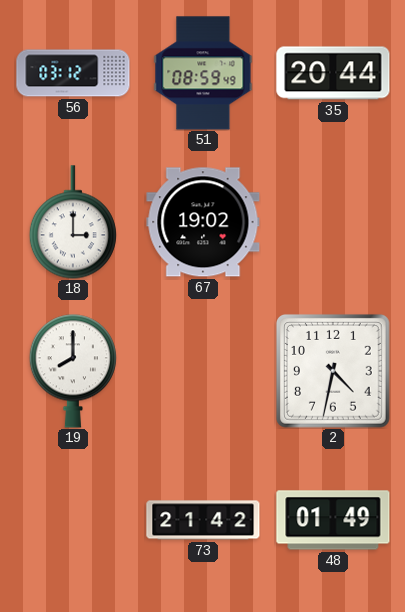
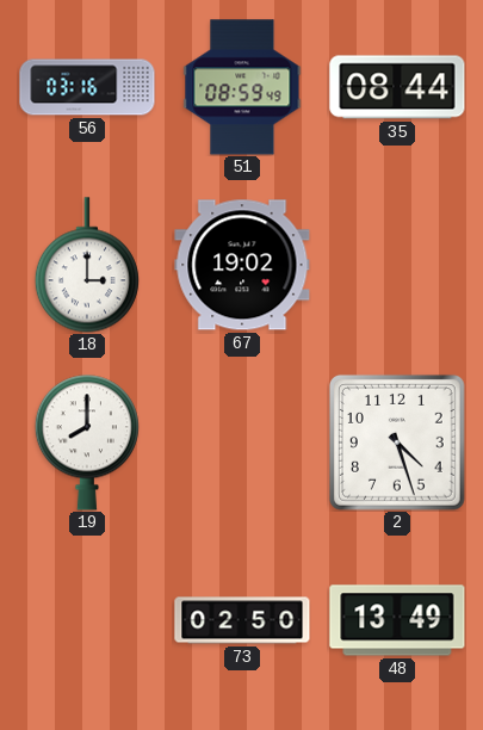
56: 03:12 -> 03:16 (87, 87)
35: 20:44 -> 08:44 (397, 87)
2: 4:32 -> 4:27 (397, 443)
73: 21:42 -> 02:50 (242, 620)
48: 01:49 -> 13:49 (397, 620)
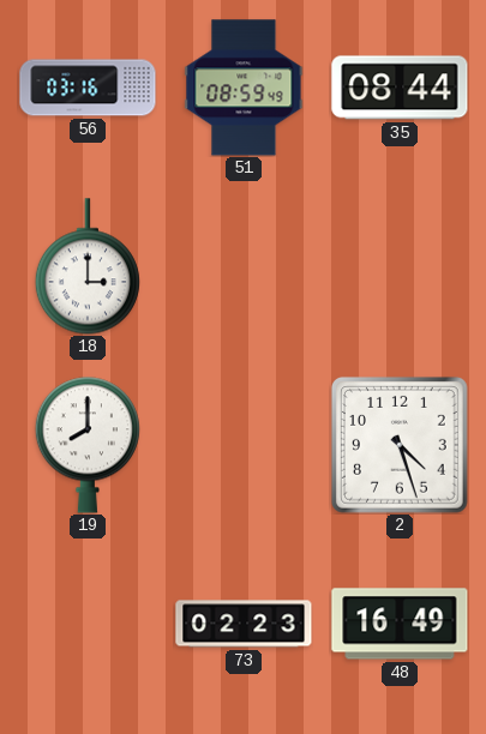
67: 19:02 -> none (242, 265)
73: 02:50 -> 02:23 (244, 624)
48: 13:49 -> 16:49 (400, 624)
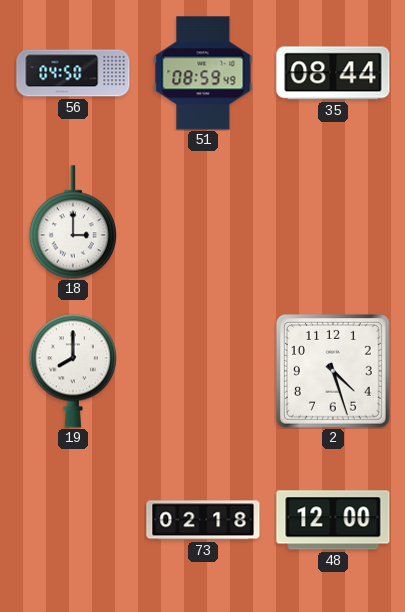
56: 03:16 -> 04:50 (73, 73)
73: 02:23 -> 02:18 (203, 520)
48: 16:49 -> 12:00 (333, 520)
